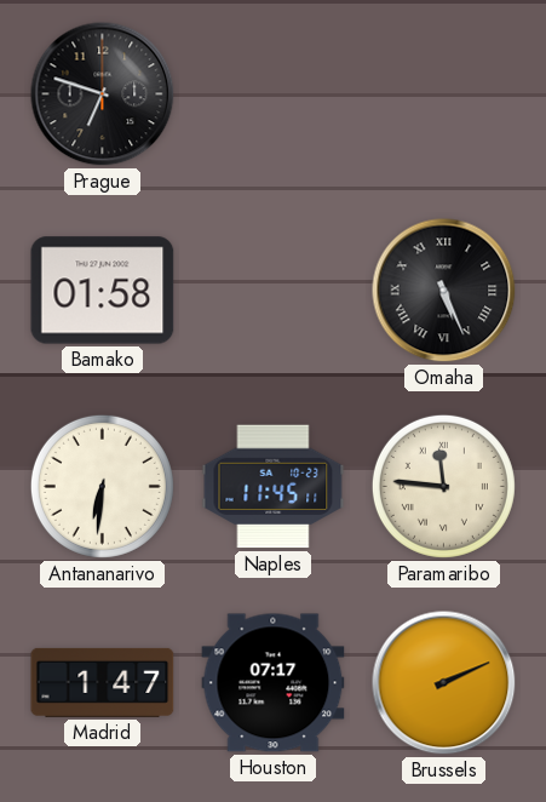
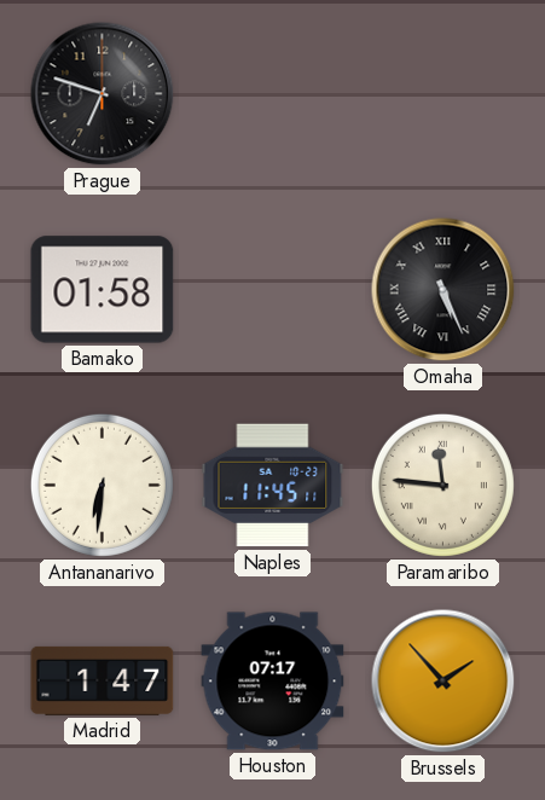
Brussels: 2:11 -> 1:53 (443, 682)
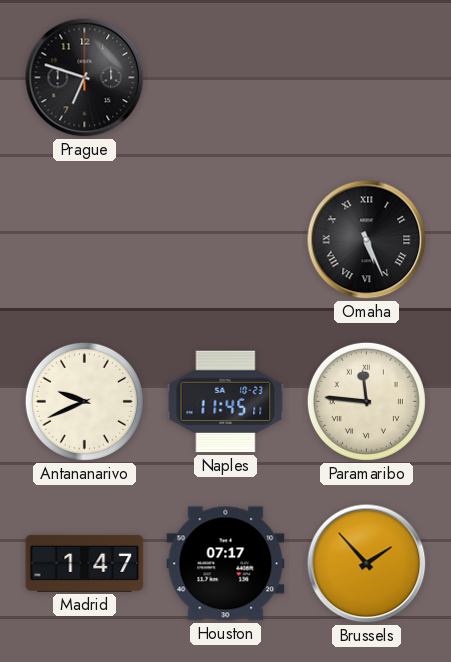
Bamako: 01:58 -> none (103, 290)
Antananarivo: 6:31 -> 9:41 (84, 401)
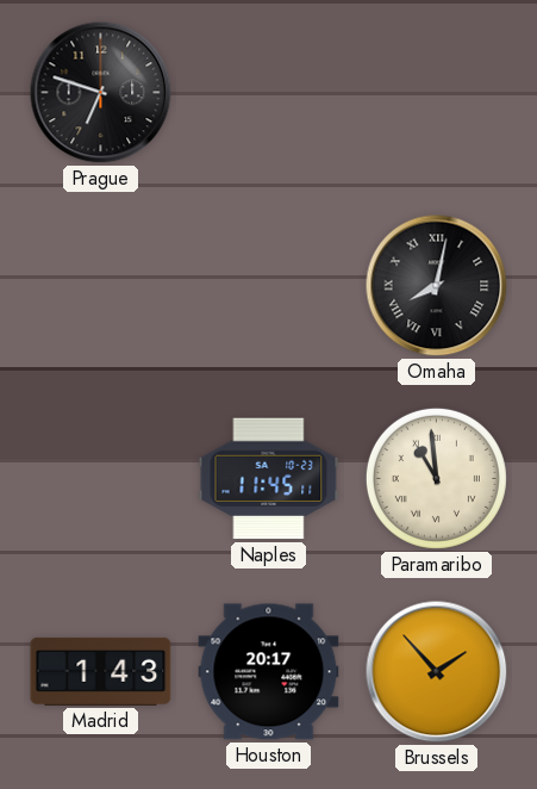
Omaha: 5:26 -> 8:02 (437, 286)
Antananarivo: 9:41 -> none (84, 401)
Paramaribo: 11:46 -> 10:59 (436, 478)
Madrid: 1:47 -> 1:43 (101, 671)
Houston: 07:17 -> 20:17 (269, 672)
